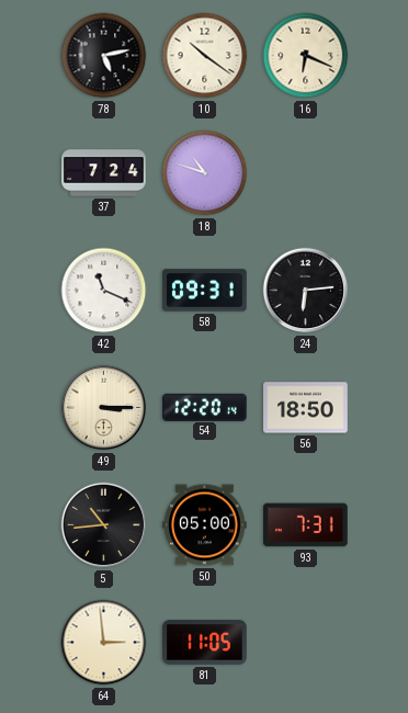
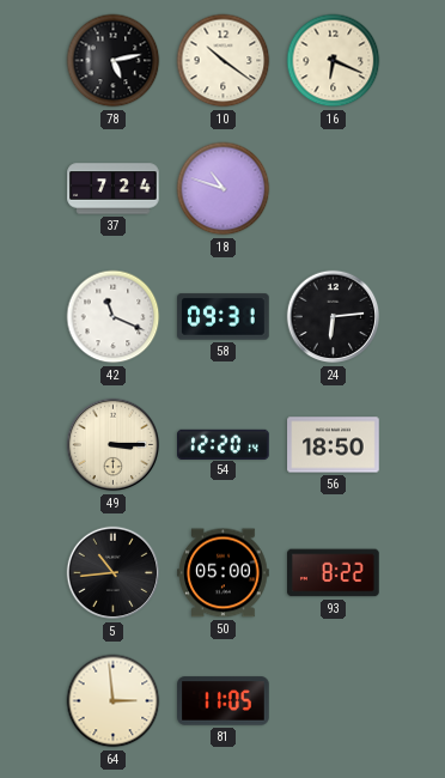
93: 7:31 -> 8:22 (334, 573)
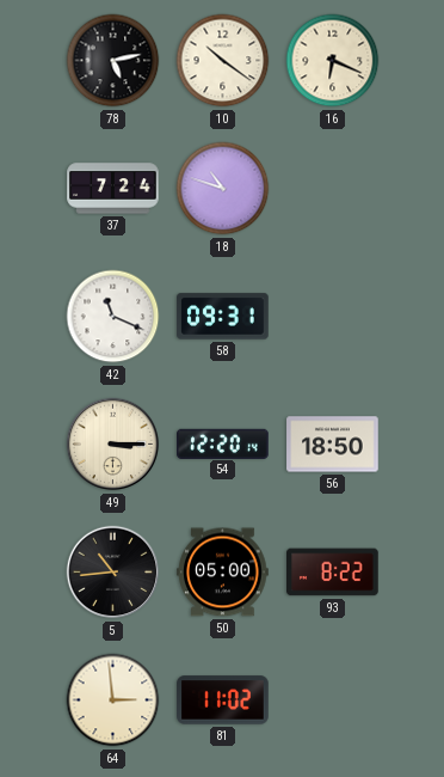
24: 6:14 -> none (334, 317)
81: 11:05 -> 11:02 (223, 700)
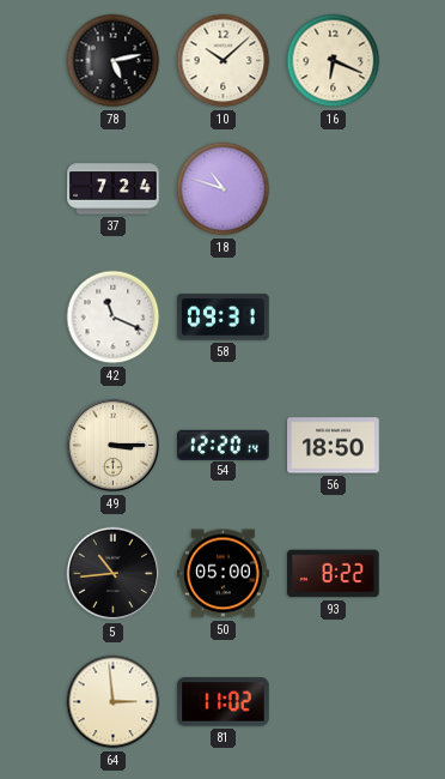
10: 10:21 -> 10:08 (224, 61)
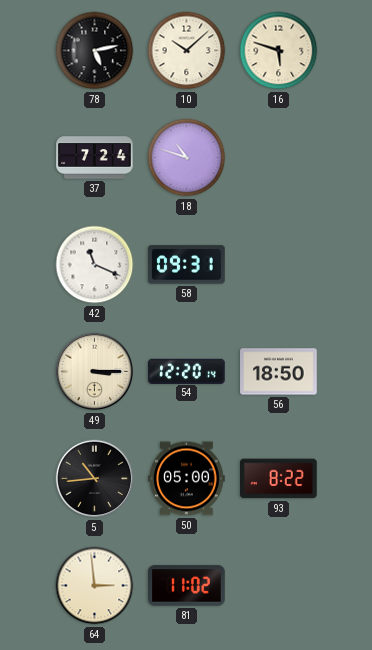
16: 6:19 -> 5:48 (279, 51)
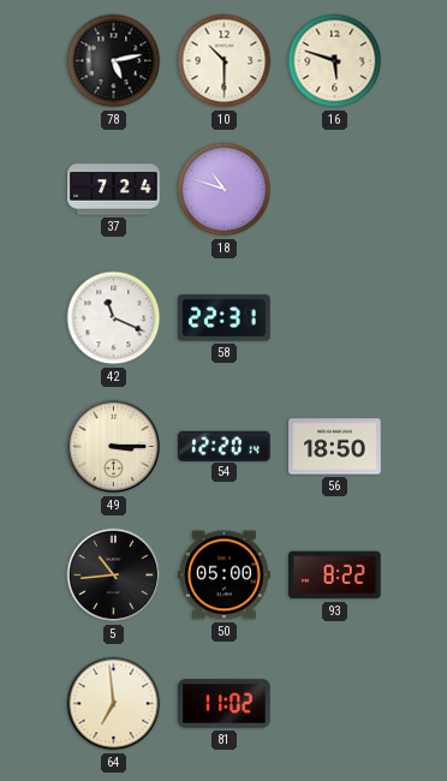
10: 10:08 -> 10:30 (225, 61)
58: 09:31 -> 22:31 (225, 318)
64: 2:59 -> 6:59 (114, 704)
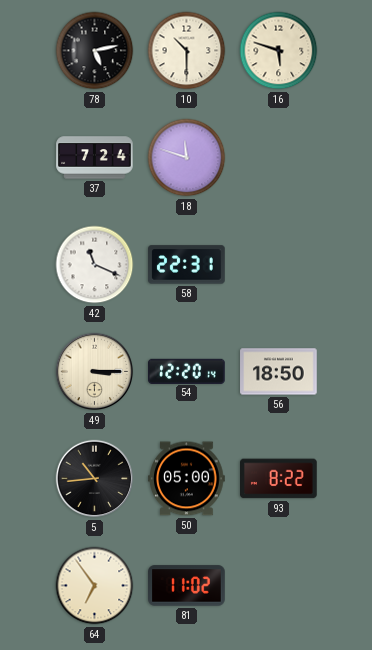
18: 10:48 -> 11:48 (187, 158)
64: 6:59 -> 6:54 (95, 586)
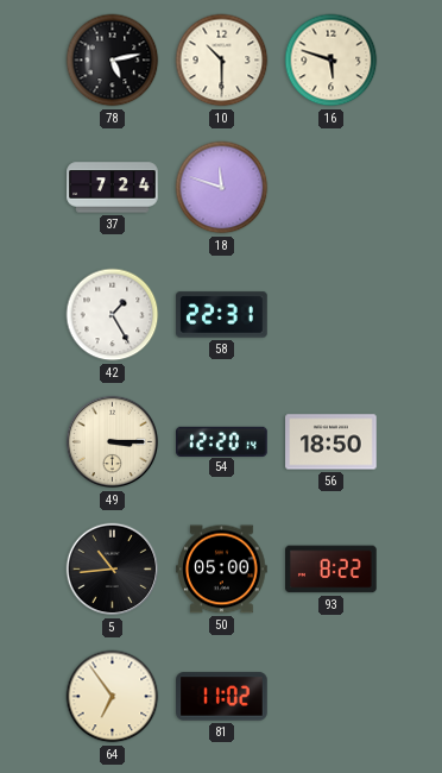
42: 11:19 -> 1:25 (113, 315)
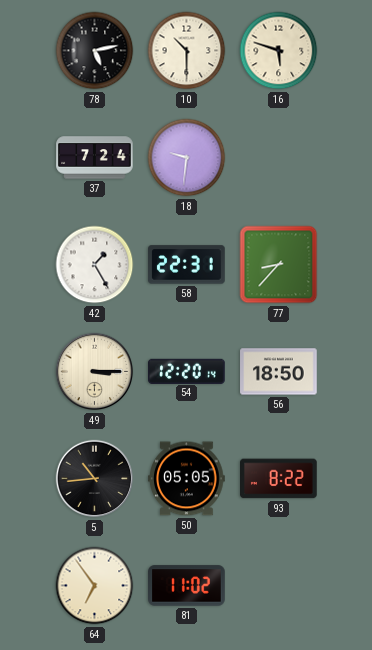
18: 11:48 -> 9:31 (187, 158)
77: none -> 8:37 (279, 265)
50: 05:00 -> 05:05 (187, 479)
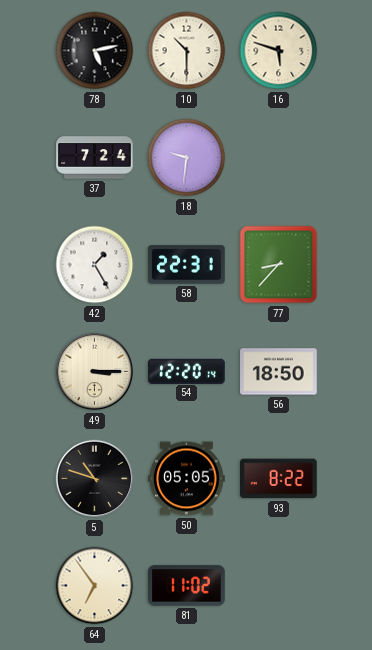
5: 10:44 -> 10:48 (95, 479)
